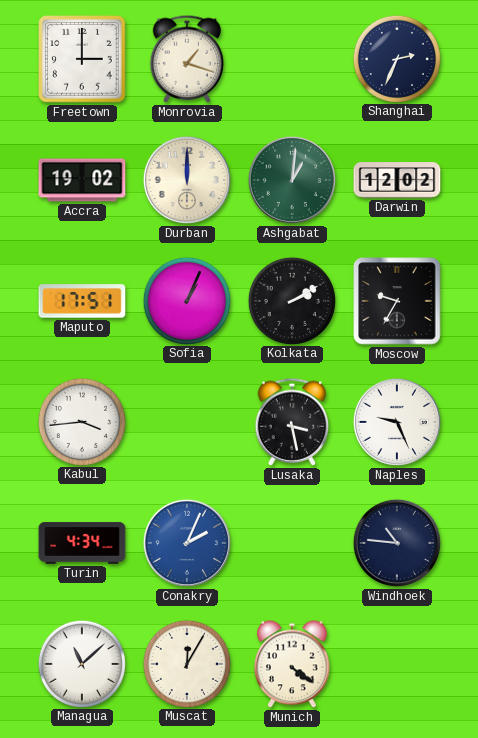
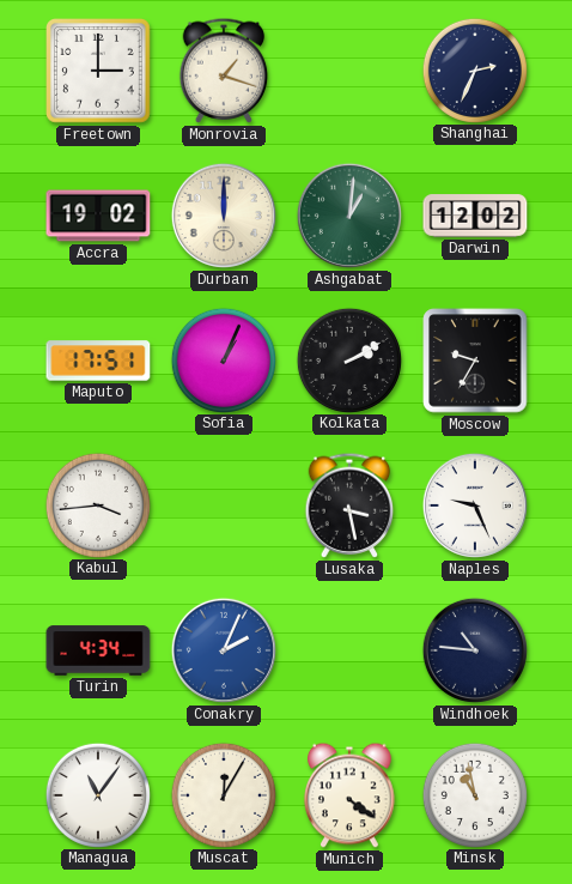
Managua: 11:08 -> 11:06 (97, 794)
Minsk: none -> 10:58 (474, 794)
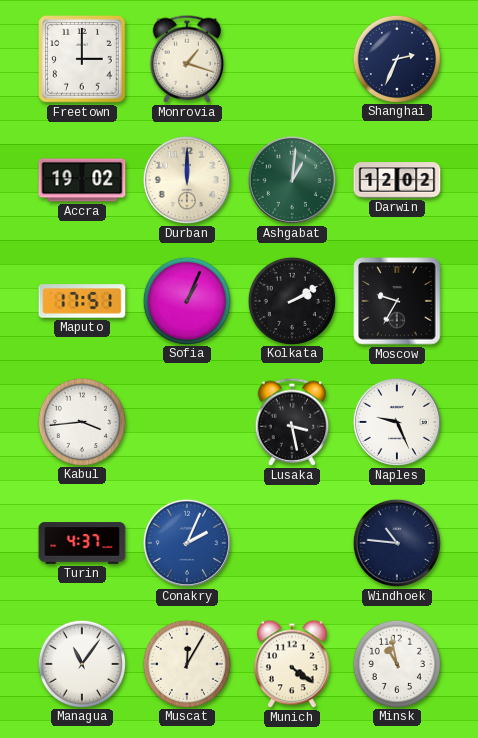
Turin: 4:34 -> 4:37 (82, 543)
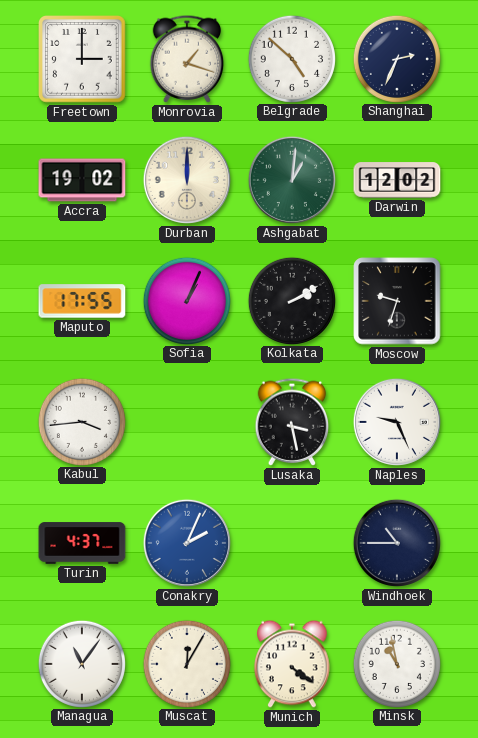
Belgrade: none -> 4:52 (291, 58)
Maputo: 17:51 -> 17:55 (82, 301)
Moscow: 9:35 -> 9:33 (397, 301)
Windhoek: 10:46 -> 10:45 (397, 543)
